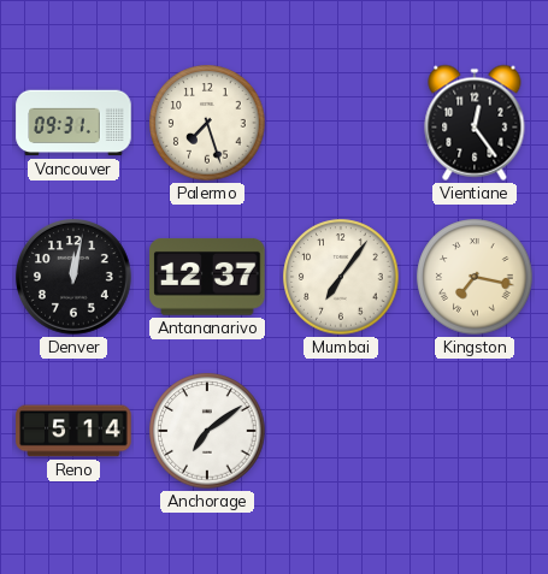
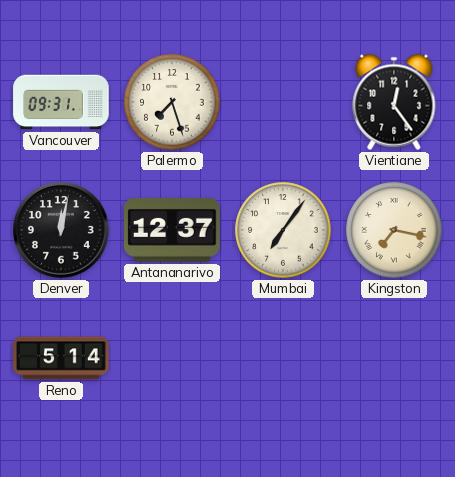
Anchorage: 7:09 -> none (207, 431)
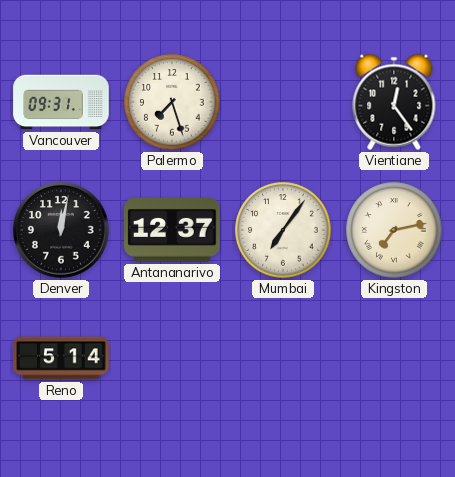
Kingston: 7:17 -> 7:13 (394, 230)
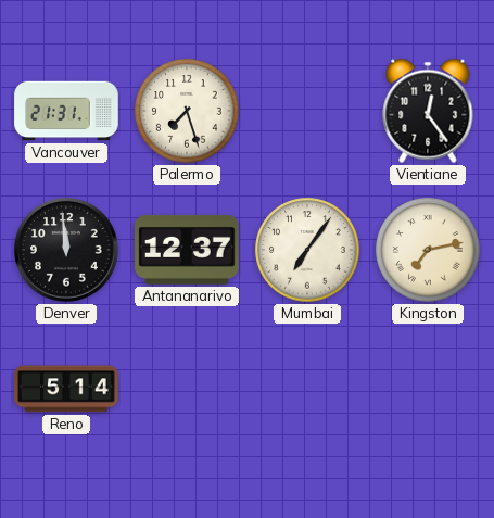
Vancouver: 09:31 -> 21:31 (66, 111)
Denver: 12:02 -> 11:59 (67, 251)
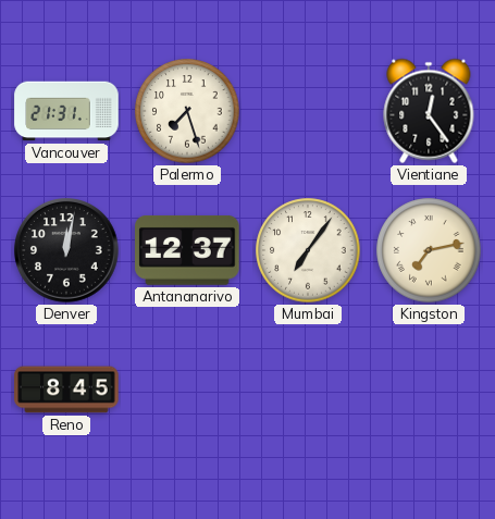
Denver: 11:59 -> 12:02 (67, 251)
Reno: 5:14 -> 8:45 (66, 390)
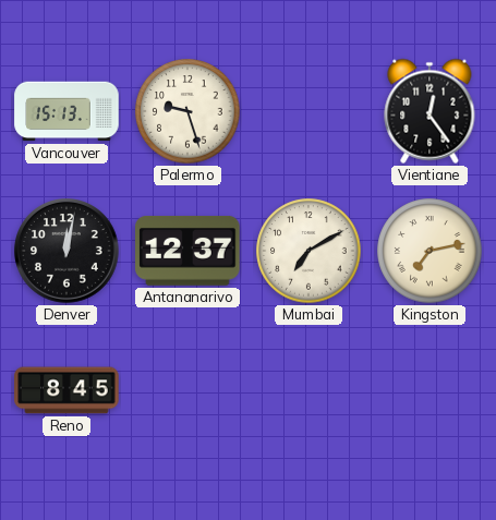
Vancouver: 21:31 -> 15:13 (66, 111)
Palermo: 7:27 -> 9:27 (187, 111)
Mumbai: 7:06 -> 7:10 (309, 251)
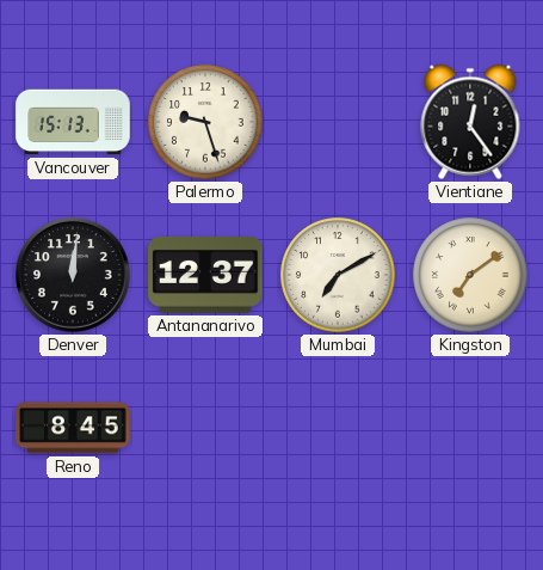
Denver: 12:02 -> 12:01 (74, 276)
Kingston: 7:13 -> 7:09 (470, 275)
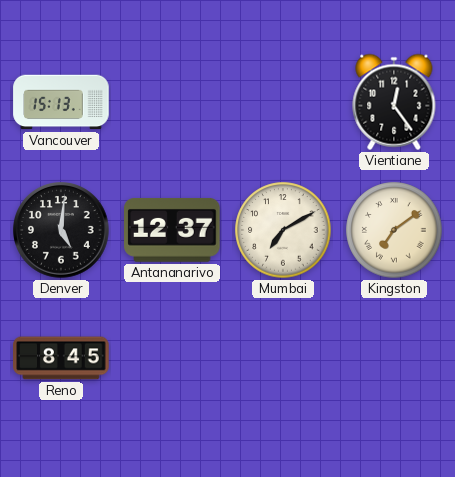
Palermo: 9:27 -> none (205, 122)
Denver: 12:01 -> 5:01 (62, 231)
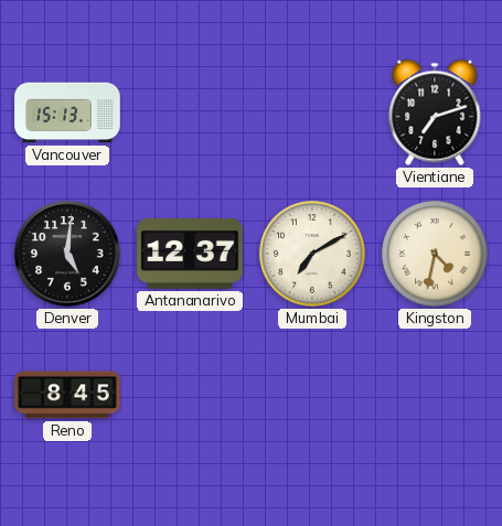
Vientiane: 12:24 -> 7:12 (435, 112)
Kingston: 7:09 -> 4:32 (435, 254)
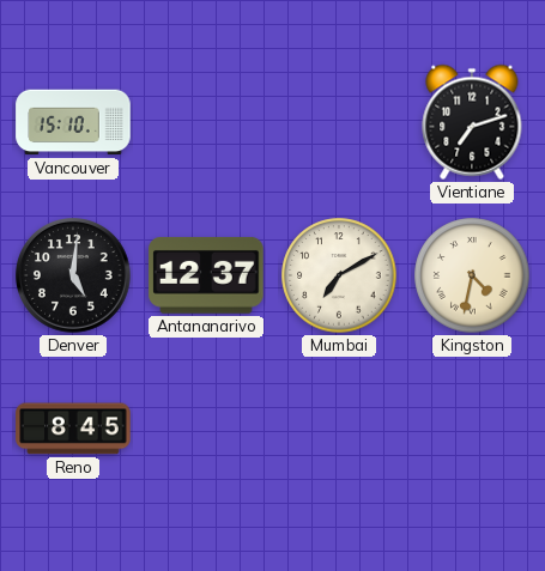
Vancouver: 15:13 -> 15:10 (73, 122)
